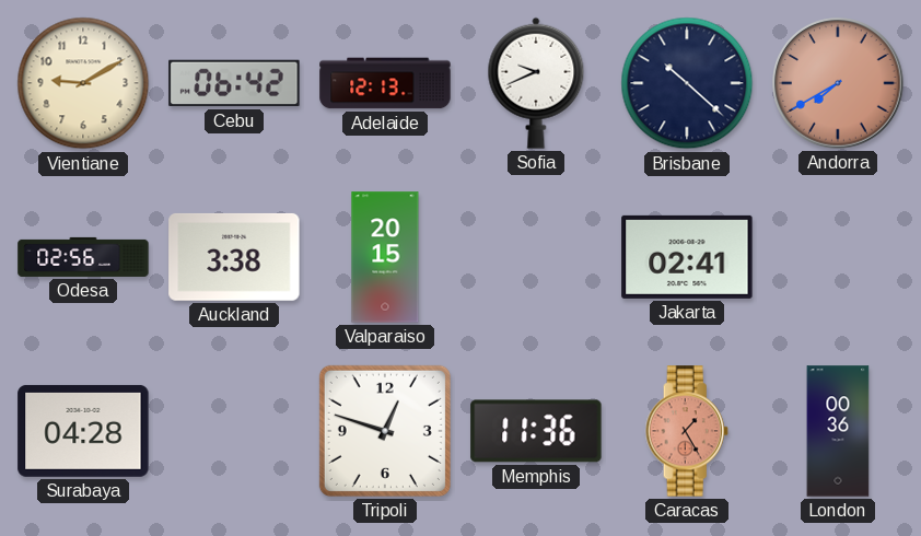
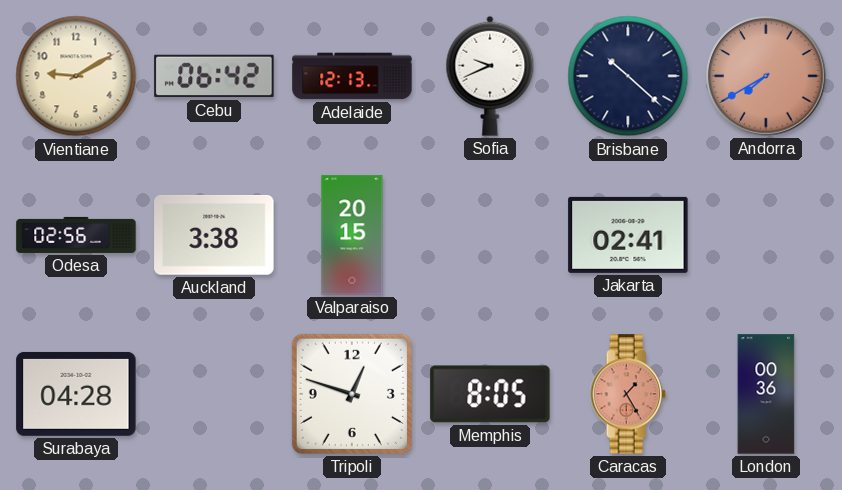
Memphis: 11:36 -> 8:05 (490, 394)
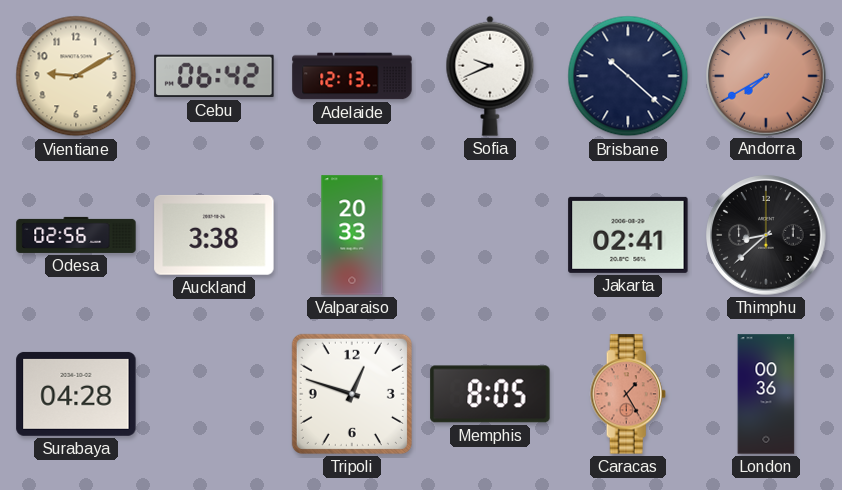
Valparaiso: 20:15 -> 20:33 (352, 235)
Thimphu: none -> 8:38 (766, 235)
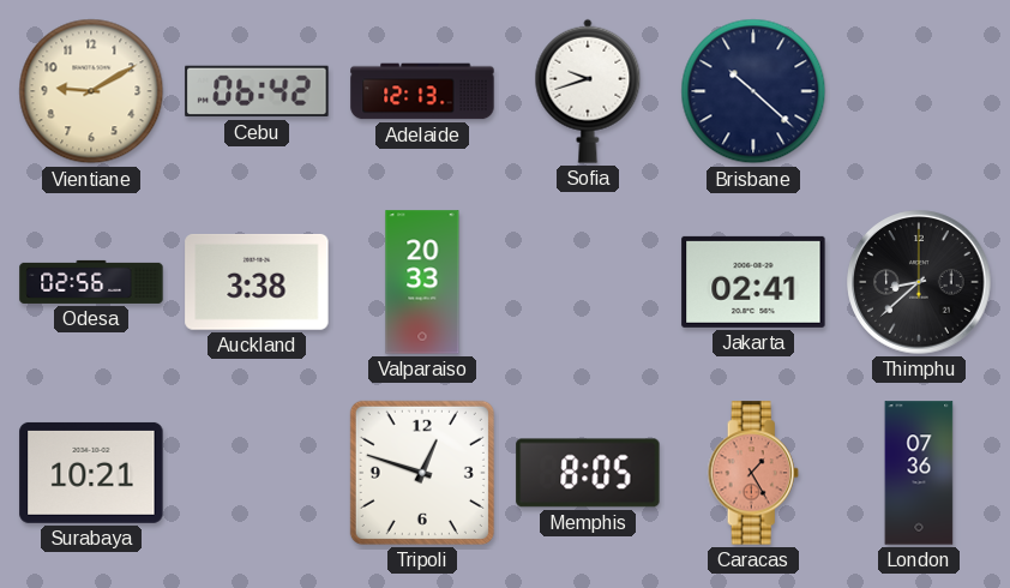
Sofia: 9:41 -> 9:42 (588, 91)
Andorra: 7:40 -> none (766, 76)
Surabaya: 04:28 -> 10:21 (91, 473)
London: 00:36 -> 07:36 (919, 473)
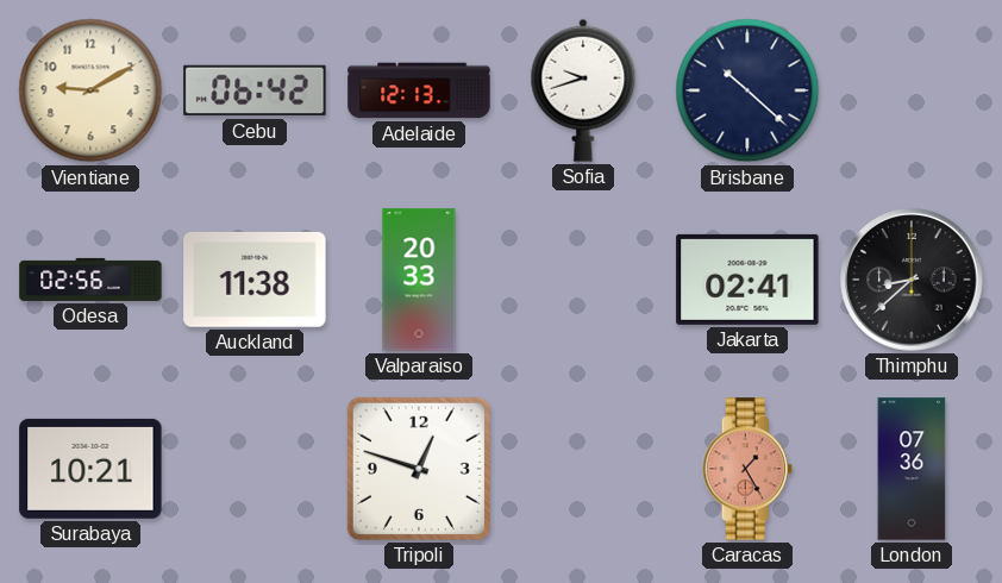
Auckland: 3:38 -> 11:38 (255, 280)
Memphis: 8:05 -> none (588, 473)
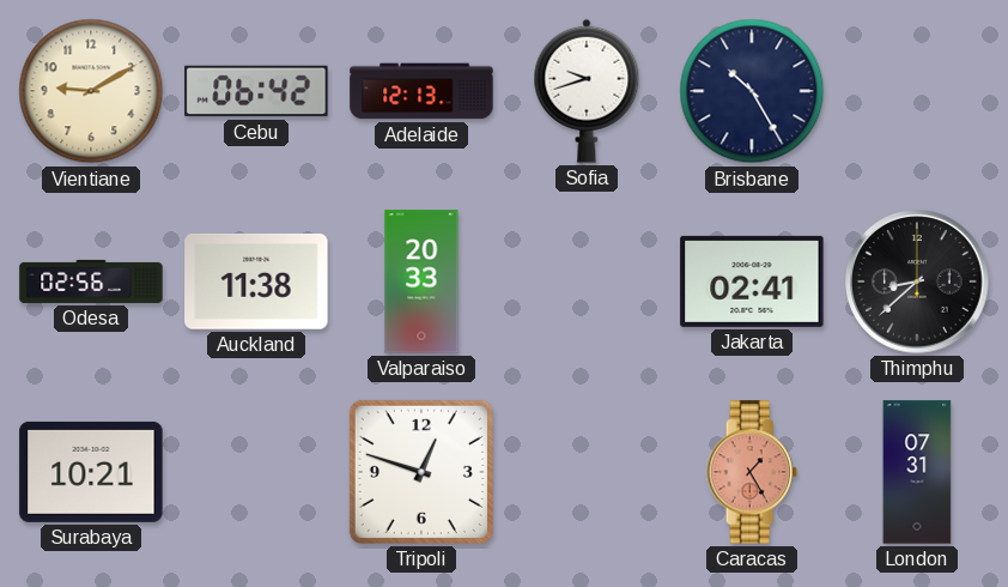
Brisbane: 10:22 -> 10:25 (752, 91)
London: 07:36 -> 07:31 (917, 472)
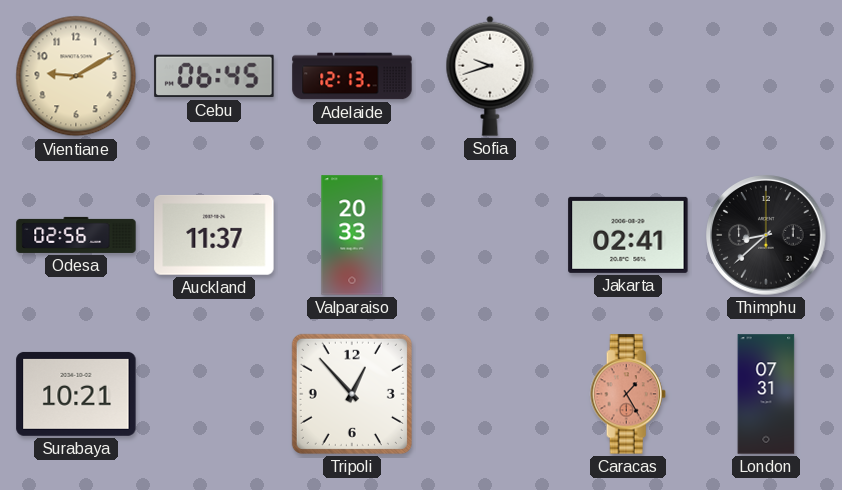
Cebu: 06:42 -> 06:45 (214, 76)
Brisbane: 10:25 -> none (752, 91)
Auckland: 11:38 -> 11:37 (214, 235)
Tripoli: 12:48 -> 12:53 (352, 394)
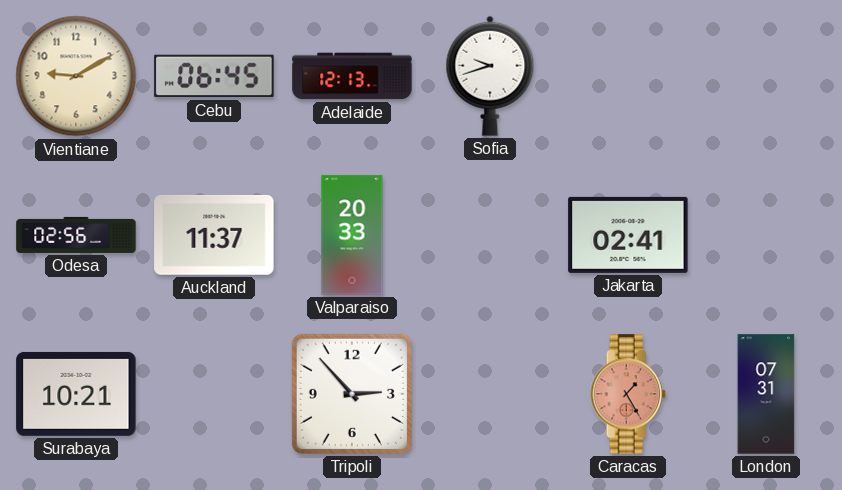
Thimphu: 8:38 -> none (766, 235)
Tripoli: 12:53 -> 2:53 (352, 394)
